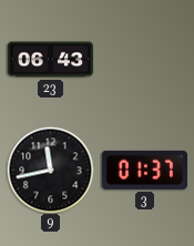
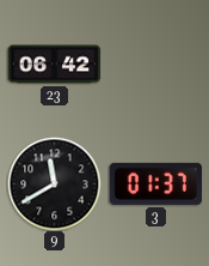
23: 06:43 -> 06:42 (54, 65)
9: 11:43 -> 11:40 (54, 183)
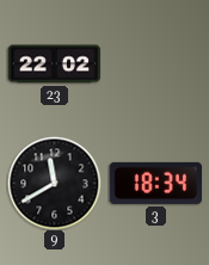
23: 06:42 -> 22:02 (54, 64)
3: 01:37 -> 18:34 (155, 183)
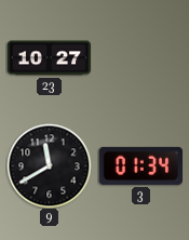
23: 22:02 -> 10:27 (49, 58)
3: 18:34 -> 01:34 (140, 165)
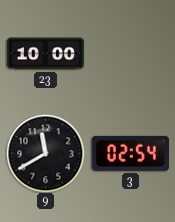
23: 10:27 -> 10:00 (45, 54)
3: 01:34 -> 02:54 (130, 153)
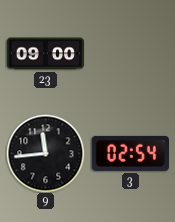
23: 10:00 -> 09:00 (45, 54)
9: 11:40 -> 11:44 (45, 153)
